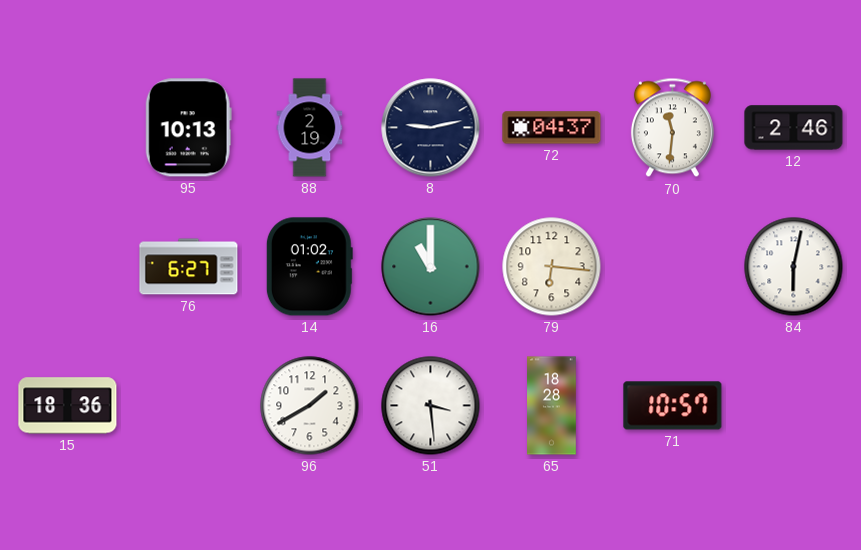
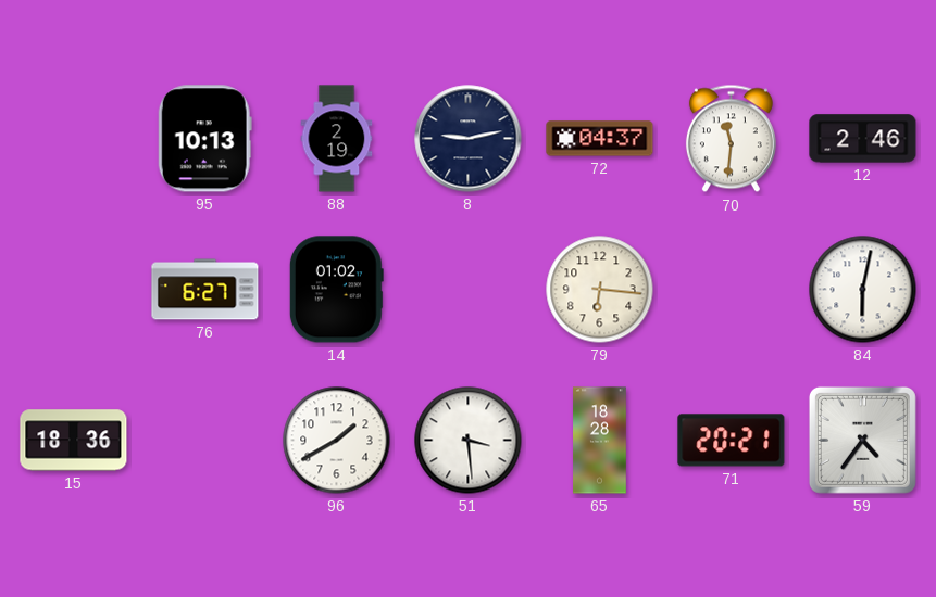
16: 11:00 -> none (431, 267)
71: 10:57 -> 20:21 (732, 441)
59: none -> 4:36 (862, 440)
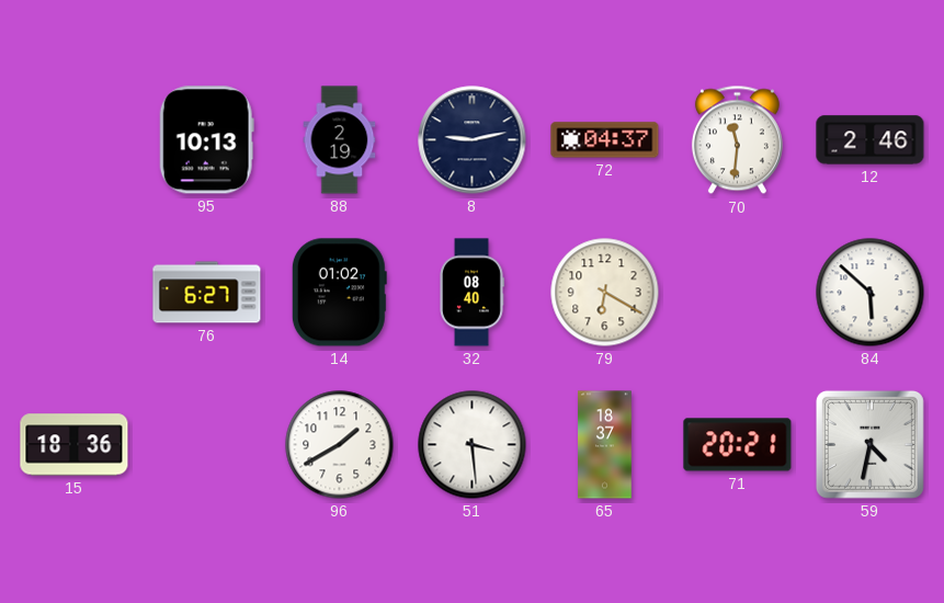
32: none -> 08:40 (473, 293)
79: 6:16 -> 6:20 (605, 293)
84: 6:02 -> 5:52 (871, 293)
65: 18:28 -> 18:37 (605, 445)
59: 4:36 -> 4:32 (869, 444)
